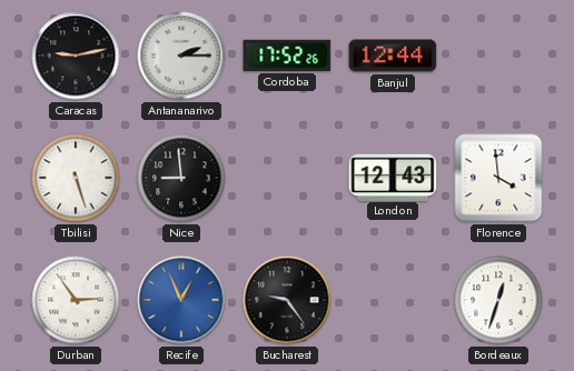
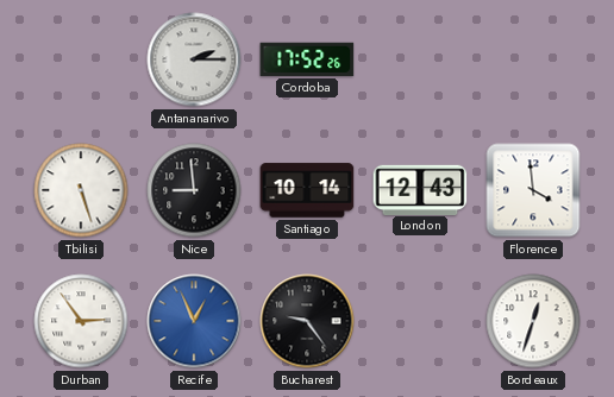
Caracas: 9:13 -> none (76, 56)
Banjul: 12:44 -> none (393, 56)
Santiago: none -> 10:14 (307, 190)
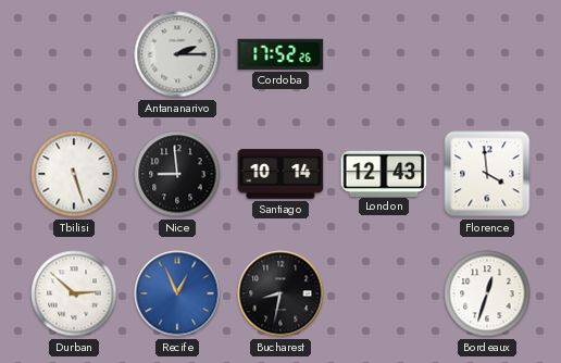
Durban: 2:54 -> 2:52 (74, 293)
Bucharest: 9:24 -> 8:32 (280, 293)
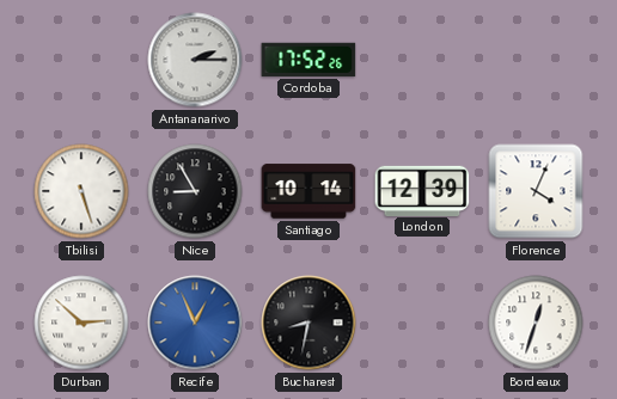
Nice: 8:59 -> 8:55 (195, 191)
London: 12:43 -> 12:39 (422, 190)
Florence: 3:59 -> 4:04 (536, 191)
